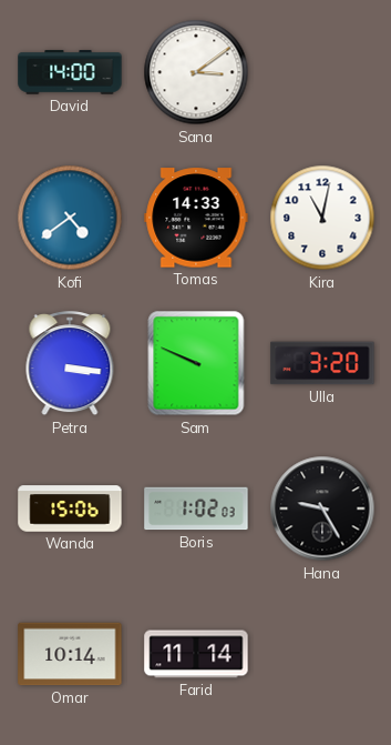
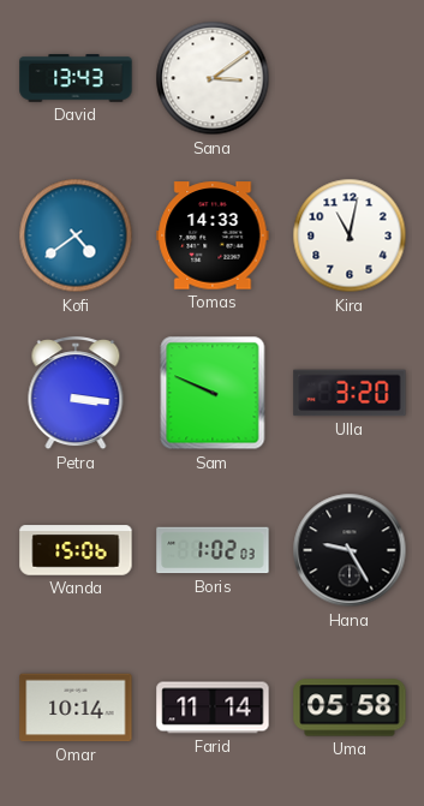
David: 14:00 -> 13:43 (76, 78)
Uma: none -> 05:58 (350, 708)
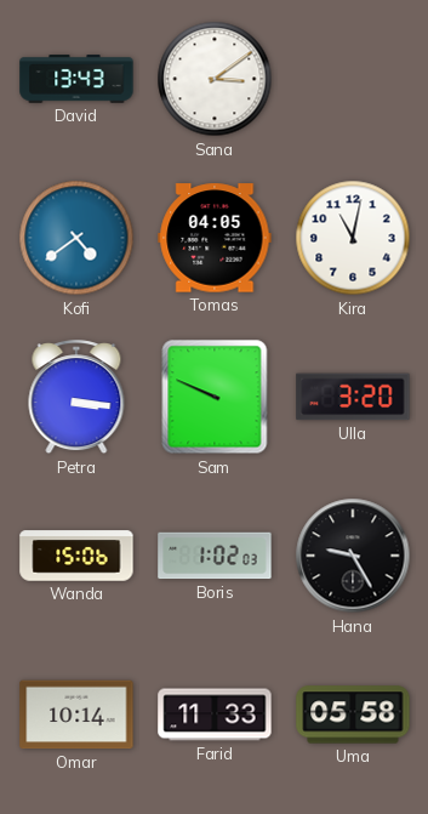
Tomas: 14:33 -> 04:05 (215, 238)
Farid: 11:14 -> 11:33 (215, 715)
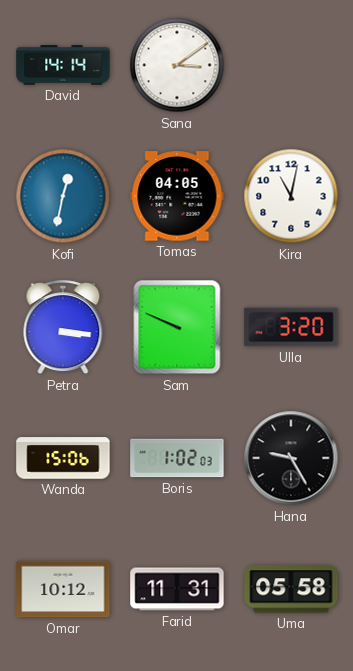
David: 13:43 -> 14:14 (63, 65)
Kofi: 4:39 -> 12:32 (63, 196)
Omar: 10:14 -> 10:12 (63, 589)
Farid: 11:33 -> 11:31 (177, 589)
